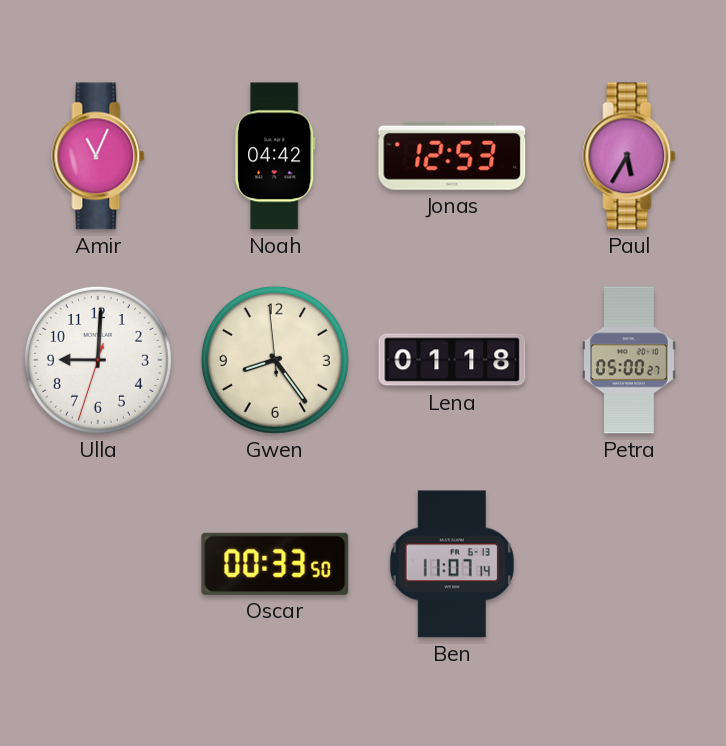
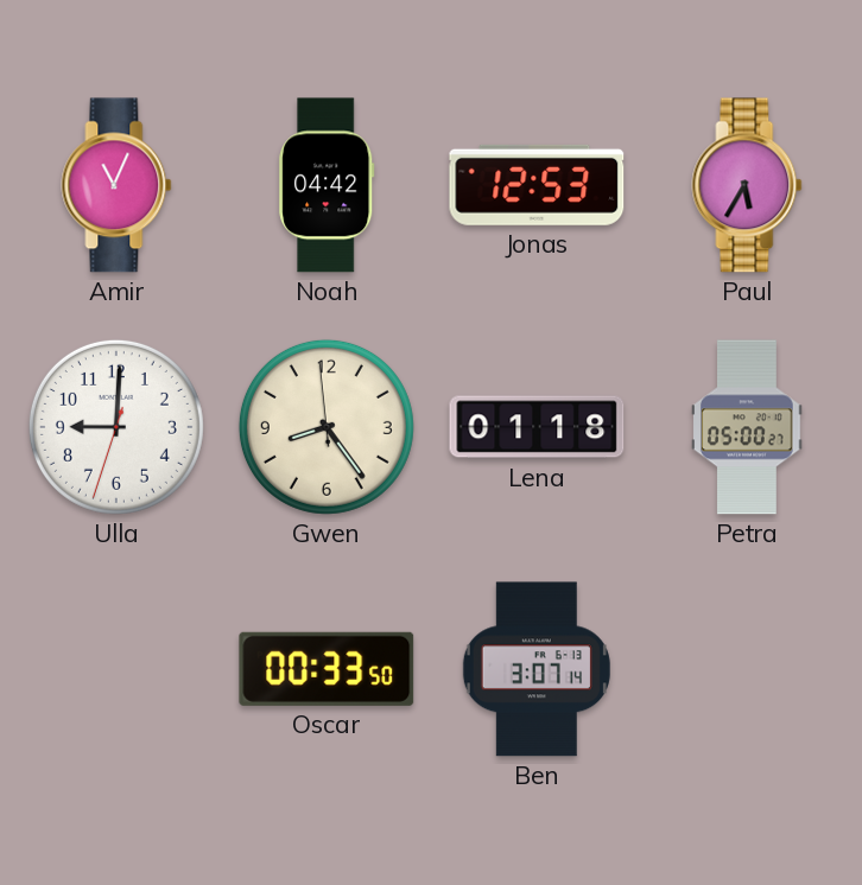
Ben: 11:07 -> 3:07 (537, 669)
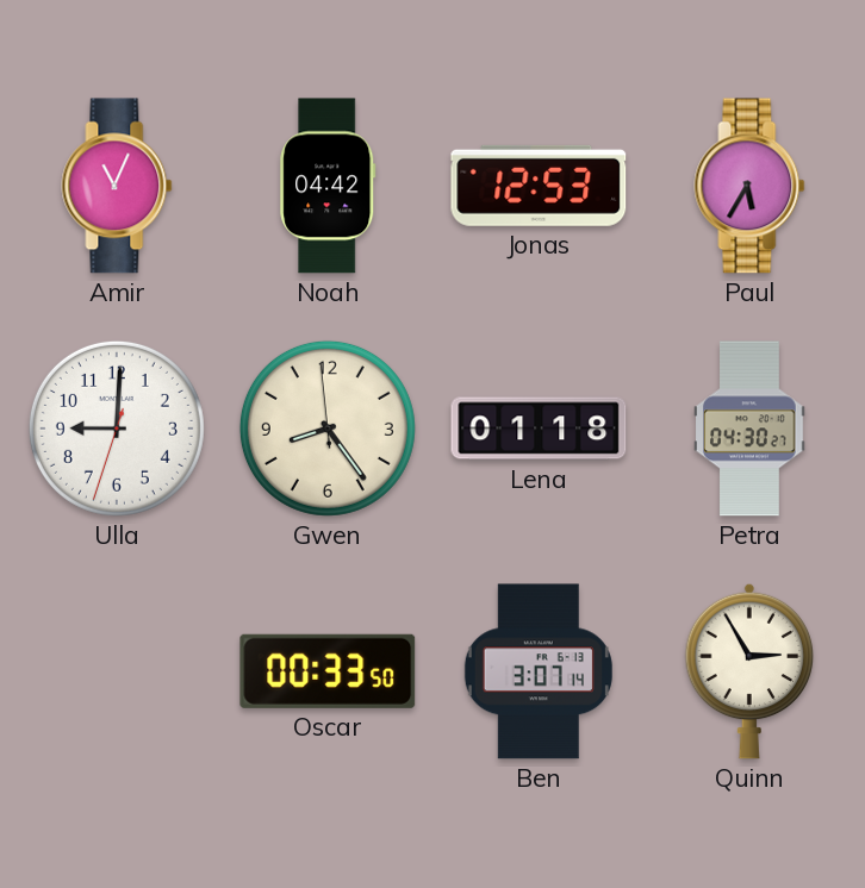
Petra: 05:00 -> 04:30 (749, 429)
Quinn: none -> 2:55 (749, 671)
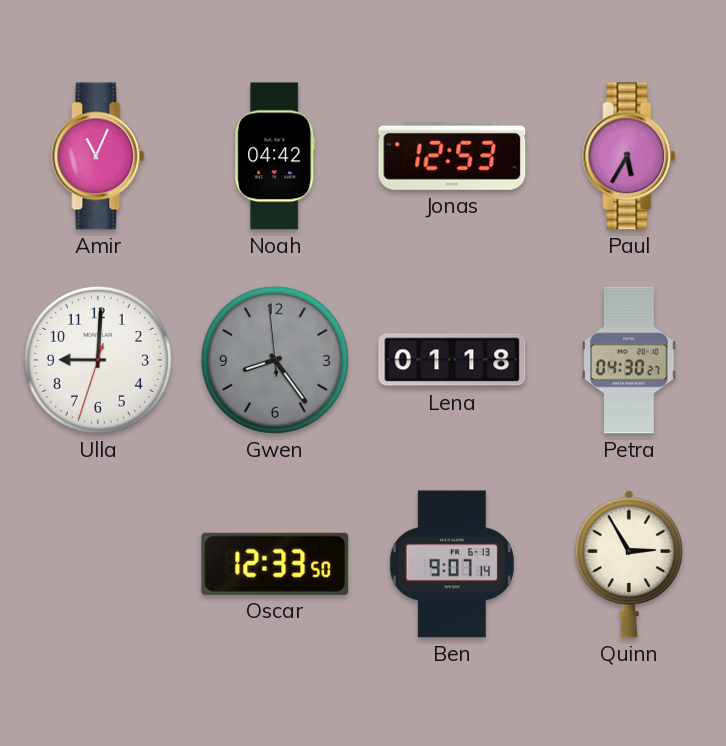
Gwen dial: cream -> grey (275, 360)
Oscar: 00:33 -> 12:33 (275, 564)
Ben: 3:07 -> 9:07 (452, 564)
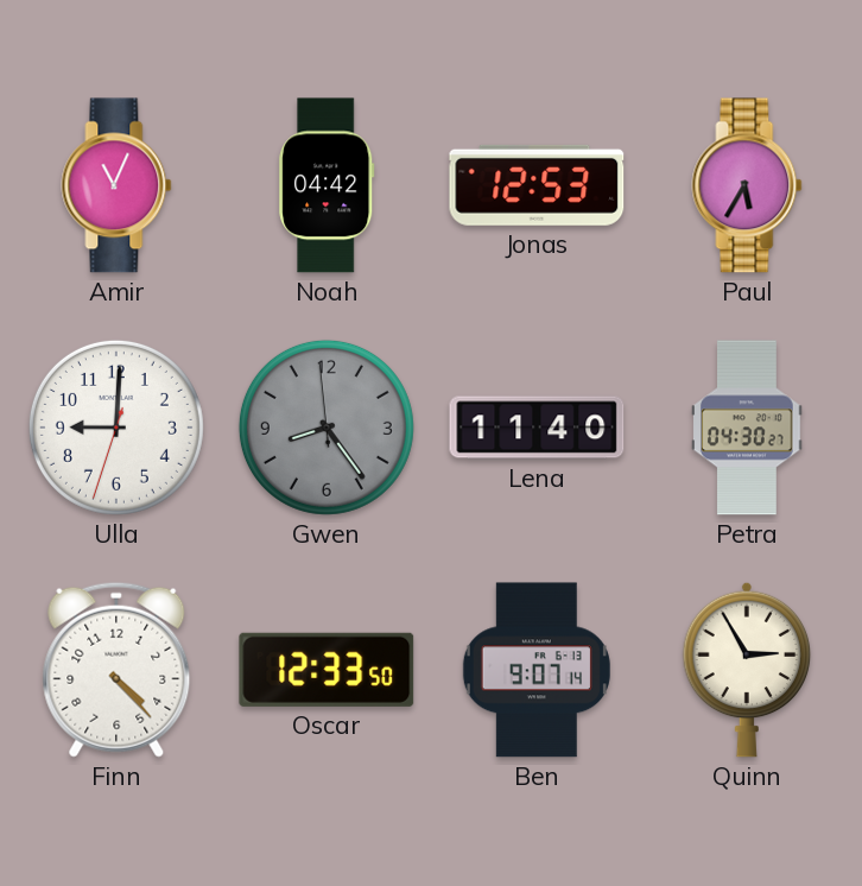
Lena: 01:18 -> 11:40 (537, 428)
Finn: none -> 4:23 (116, 670)
